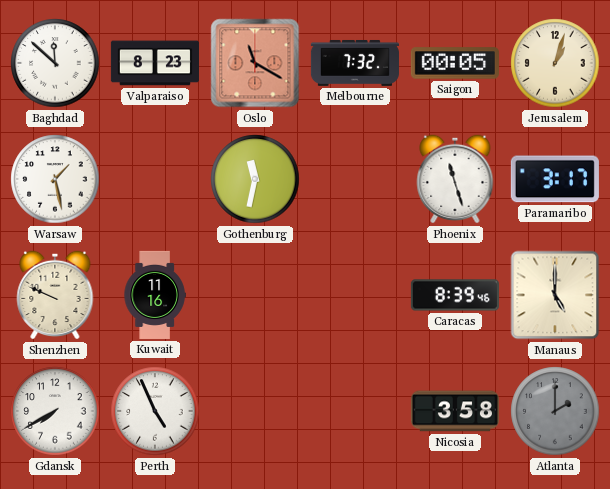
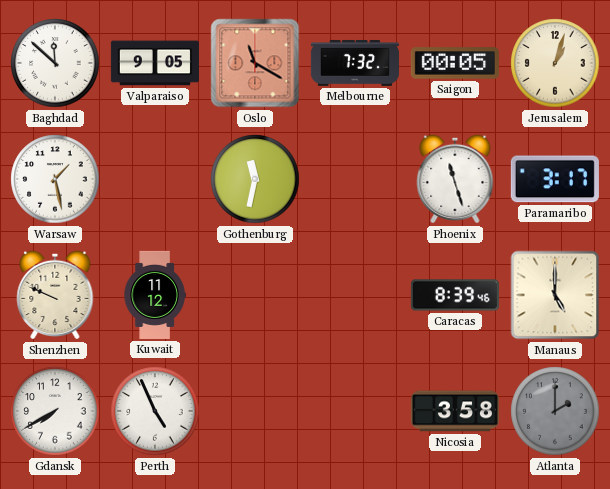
Valparaiso: 8:23 -> 9:05 (155, 63)
Kuwait: 11:16 -> 11:12 (155, 295)
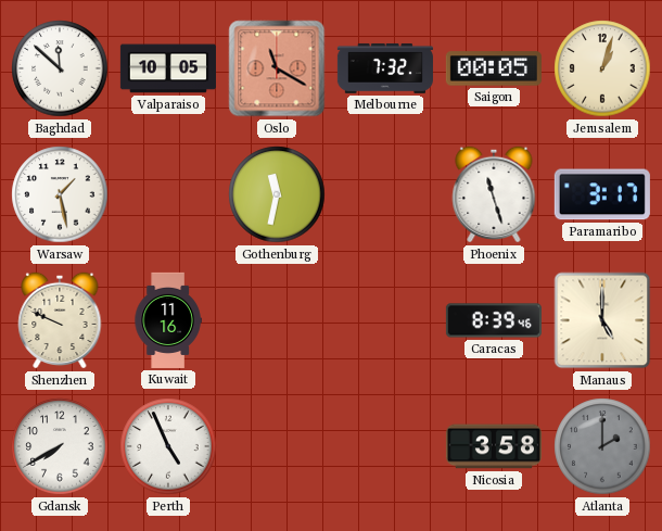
Valparaiso: 9:05 -> 10:05 (168, 68)
Kuwait: 11:12 -> 11:16 (168, 320)
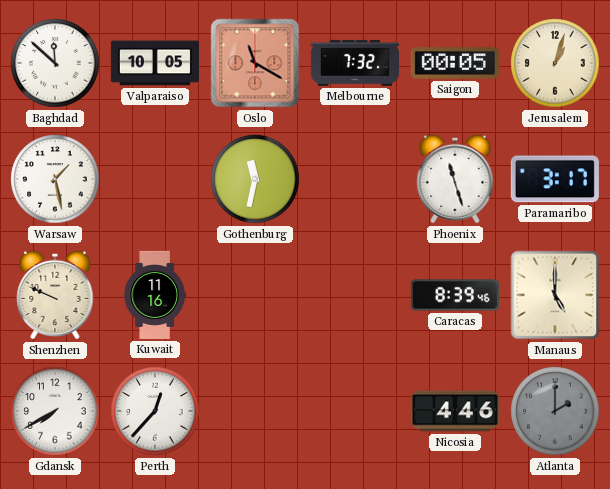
Perth: 4:56 -> 12:37 (155, 411)
Nicosia: 3:58 -> 4:46 (455, 411)
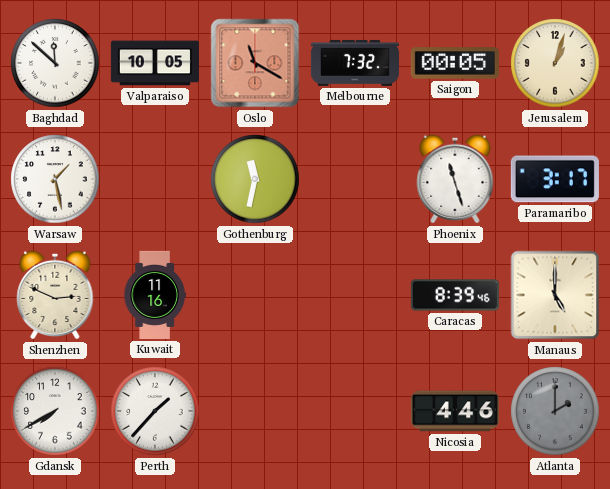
Shenzhen: 9:49 -> 2:49 (55, 295)
Perth: 12:37 -> 1:37 (155, 411)
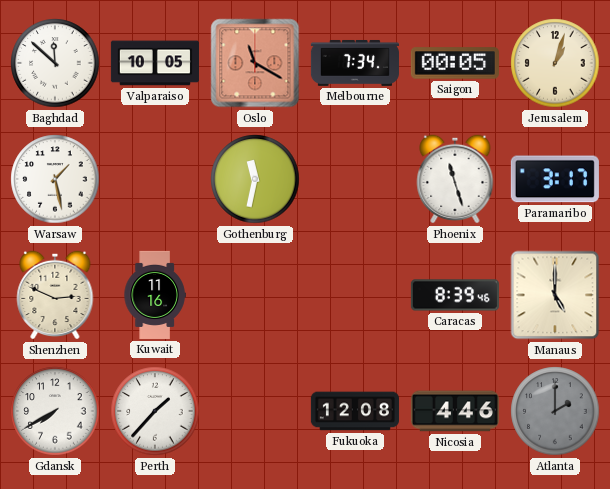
Melbourne: 7:32 -> 7:34 (355, 63)
Fukuoka: none -> 12:08 (355, 411)
